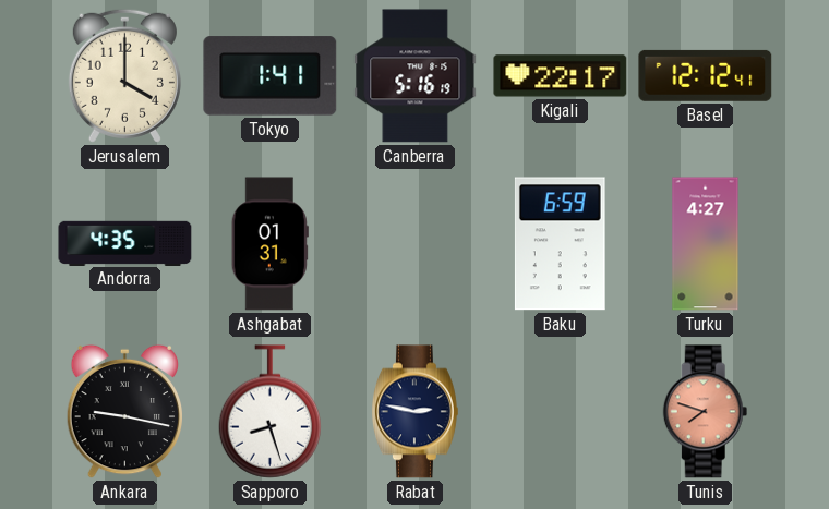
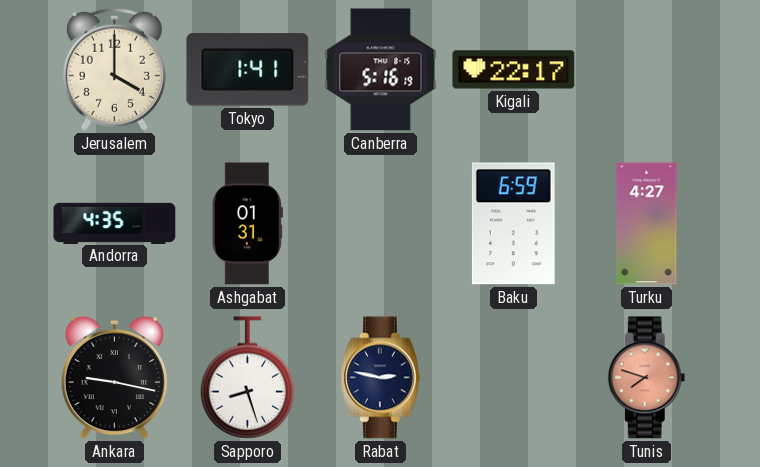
Basel: 12:12 -> none (706, 75)
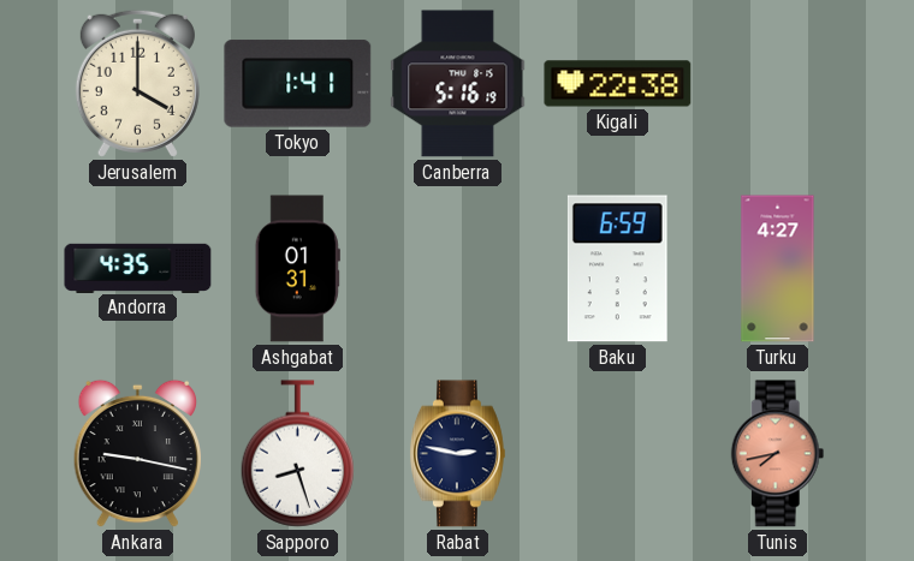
Kigali: 22:17 -> 22:38 (618, 84)
Tunis: 7:48 -> 7:43 (778, 454)
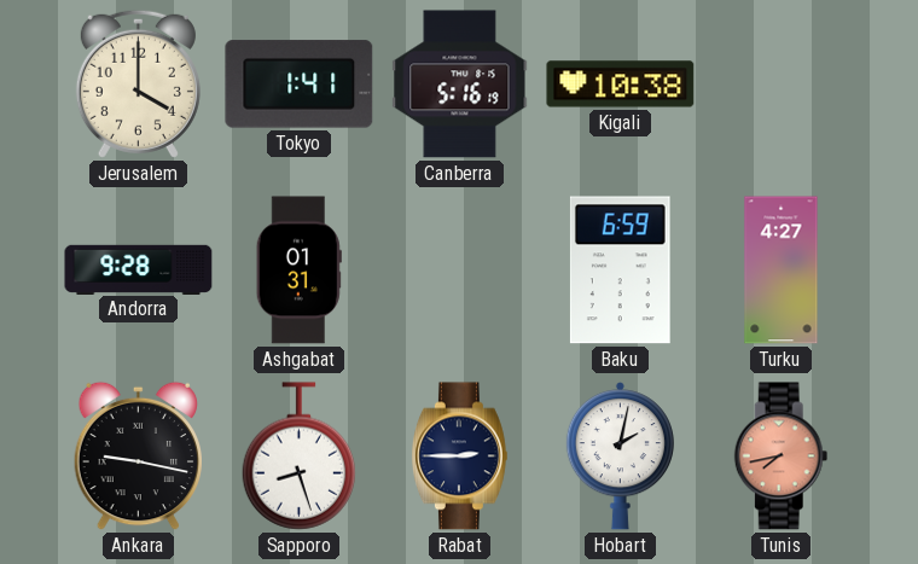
Kigali: 22:38 -> 10:38 (621, 85)
Andorra: 4:35 -> 9:28 (139, 269)
Rabat: 2:47 -> 2:45 (459, 457)
Hobart: none -> 2:02 (620, 457)
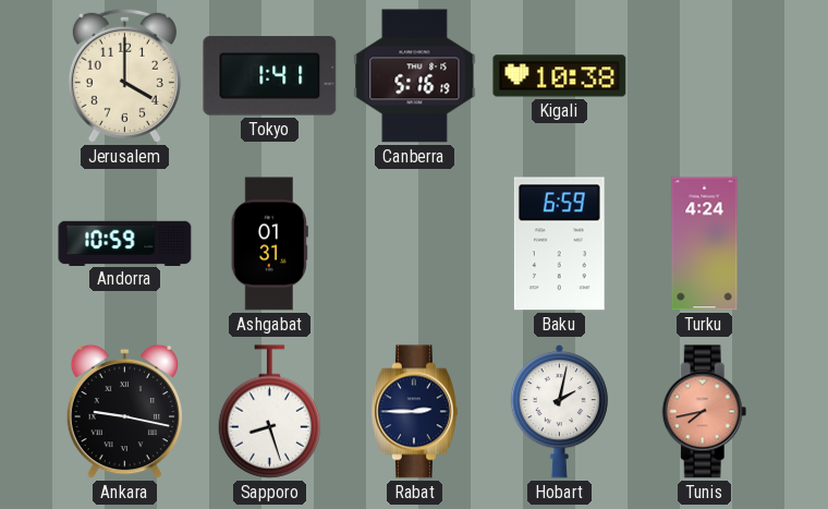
Andorra: 9:28 -> 10:59 (125, 243)
Turku: 4:27 -> 4:24 (705, 244)
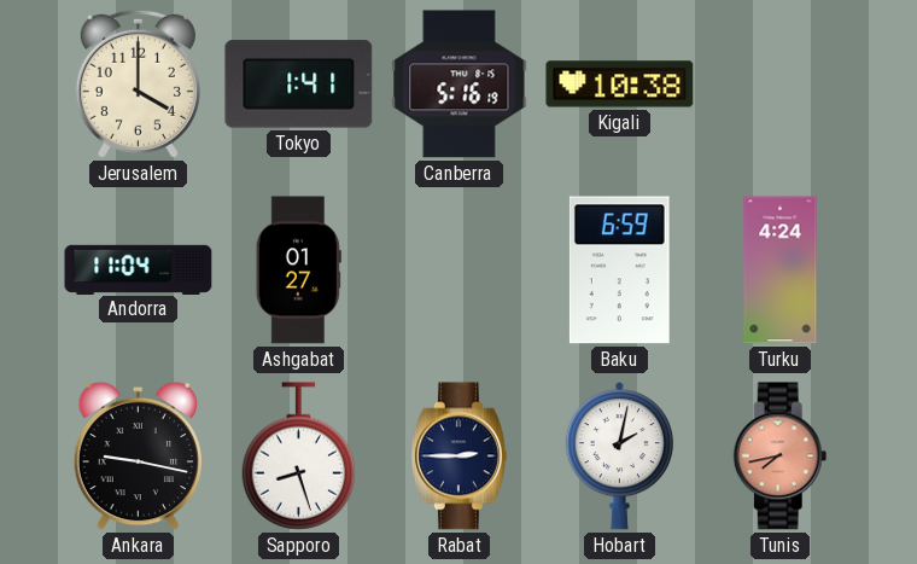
Andorra: 10:59 -> 11:04 (139, 269)
Ashgabat: 01:31 -> 01:27 (298, 271)
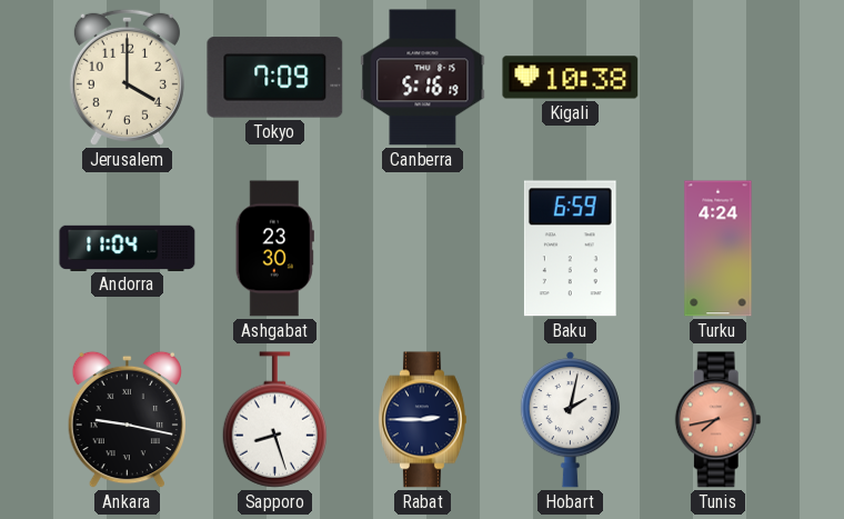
Tokyo: 1:41 -> 7:09 (275, 78)
Ashgabat: 01:27 -> 23:30 (274, 249)
